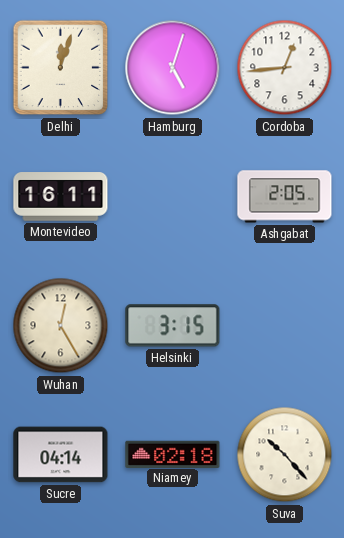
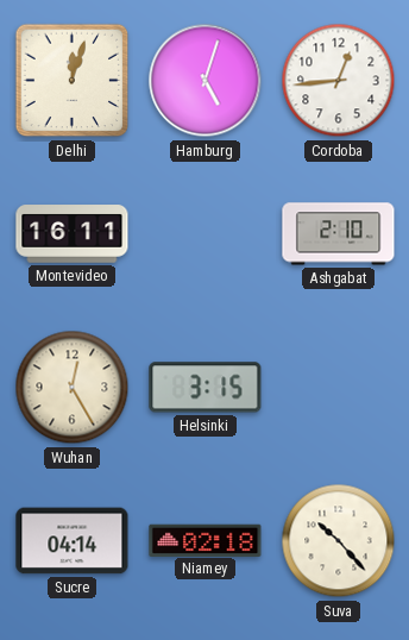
Ashgabat: 2:05 -> 2:10 (339, 234)
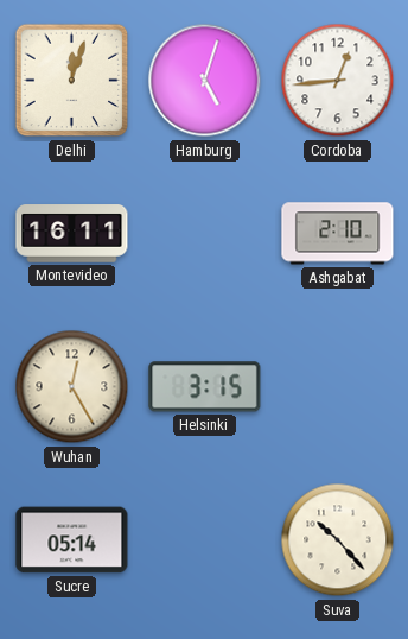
Sucre: 04:14 -> 05:14 (72, 540)
Niamey: 02:18 -> none (206, 540)
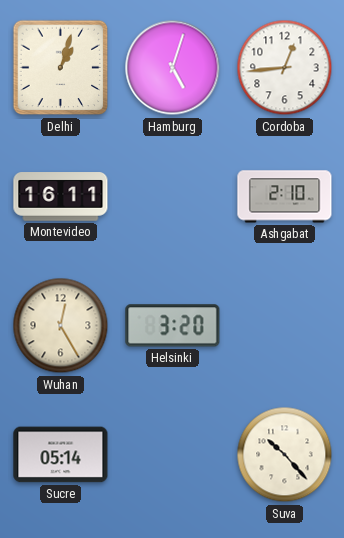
Delhi: 12:03 -> 1:03 (61, 68)
Helsinki: 3:15 -> 3:20 (173, 326)
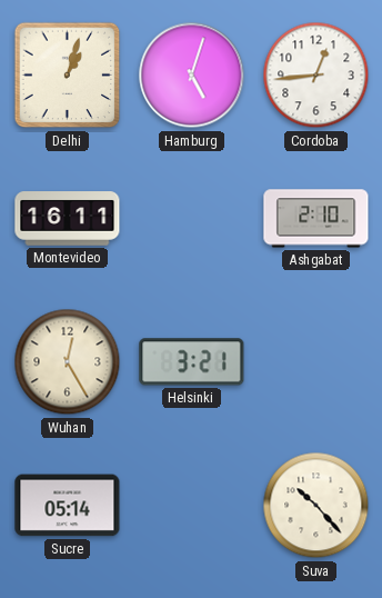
Helsinki: 3:20 -> 3:21 (192, 362)
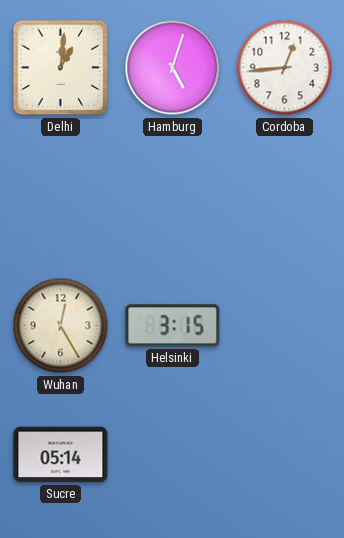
Delhi: 1:03 -> 1:01 (61, 68)
Montevideo: 16:11 -> none (68, 219)
Ashgabat: 2:10 -> none (316, 219)
Helsinki: 3:21 -> 3:15 (173, 326)
Suva: 10:23 -> none (316, 506)
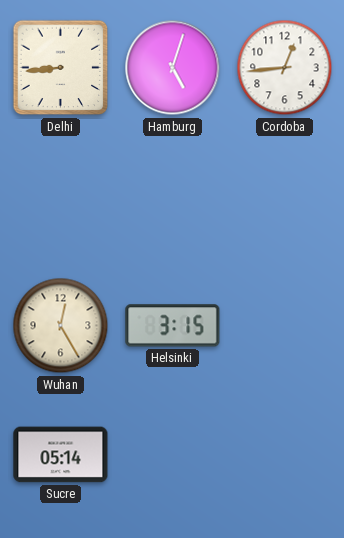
Delhi: 1:01 -> 8:44 (61, 68)
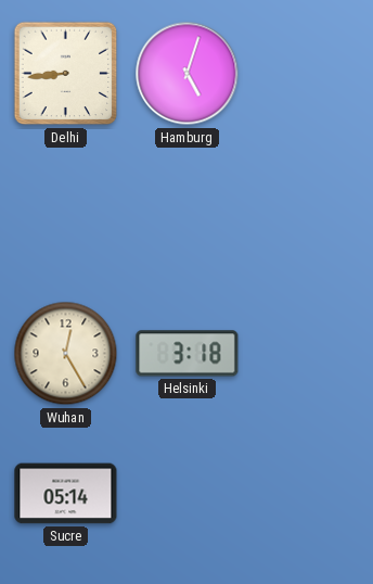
Cordoba: 12:44 -> none (285, 68)
Helsinki: 3:15 -> 3:18 (188, 354)
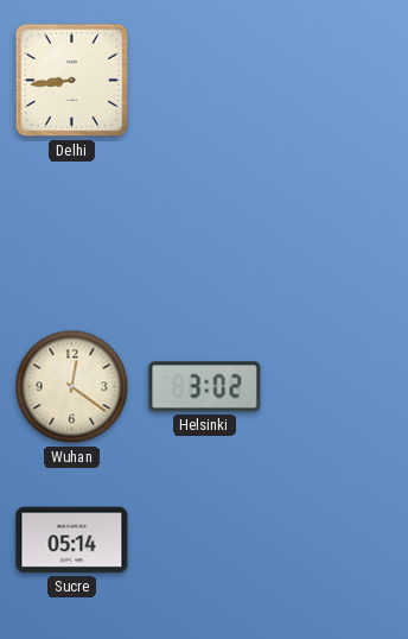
Hamburg: 5:03 -> none (188, 74)
Wuhan: 12:25 -> 12:21 (72, 387)
Helsinki: 3:18 -> 3:02 (205, 387)
